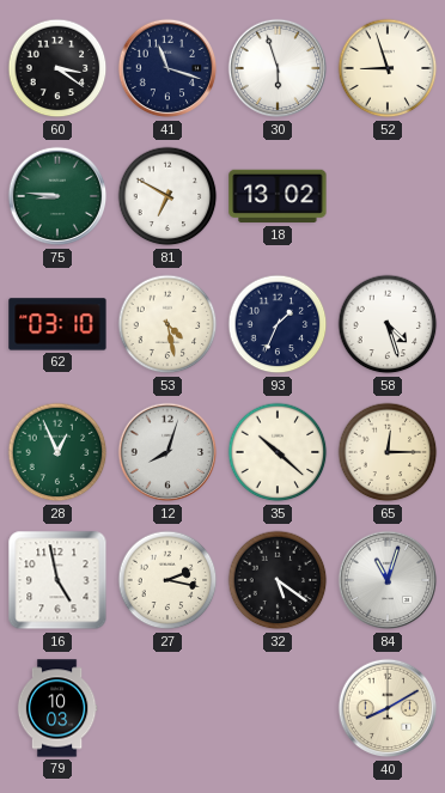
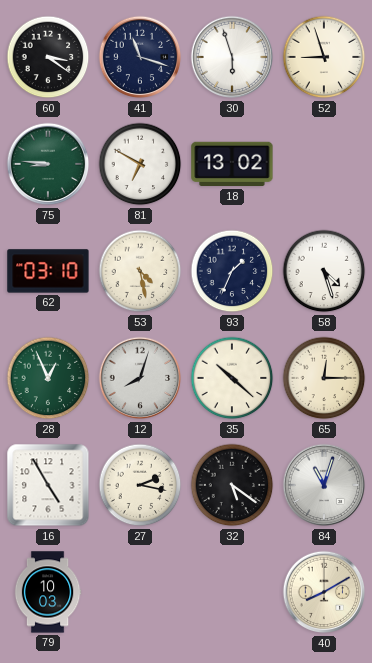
16: 4:58 -> 4:55 (48, 485)
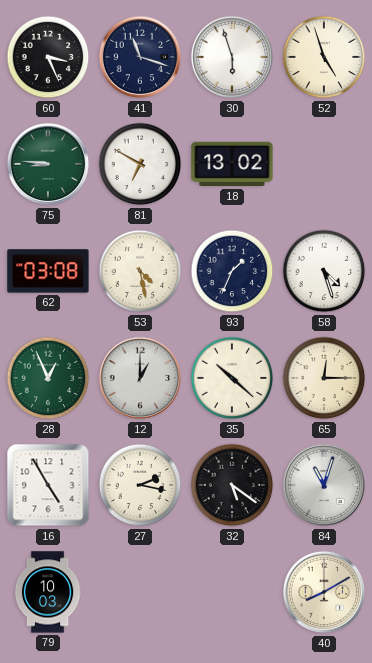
60: 3:21 -> 3:26 (48, 57)
52: 8:57 -> 4:57 (324, 57)
62: 03:10 -> 03:08 (48, 271)
12: 8:03 -> 1:00 (140, 378)
